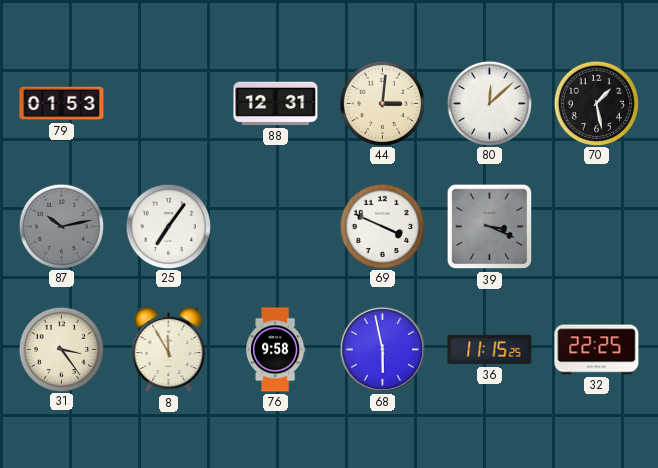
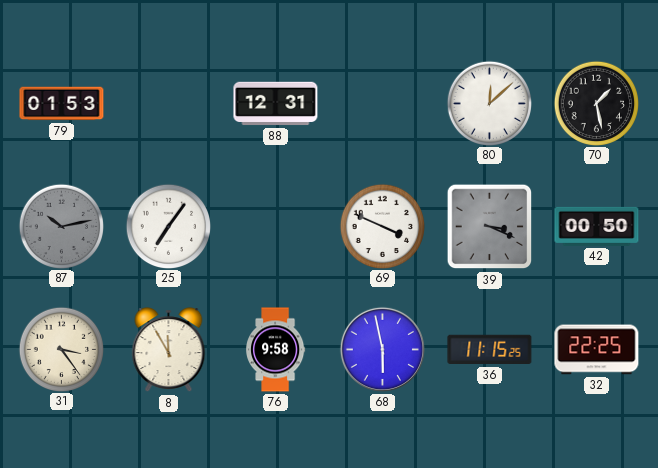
44: 3:01 -> none (382, 103)
42: none -> 00:50 (597, 226)
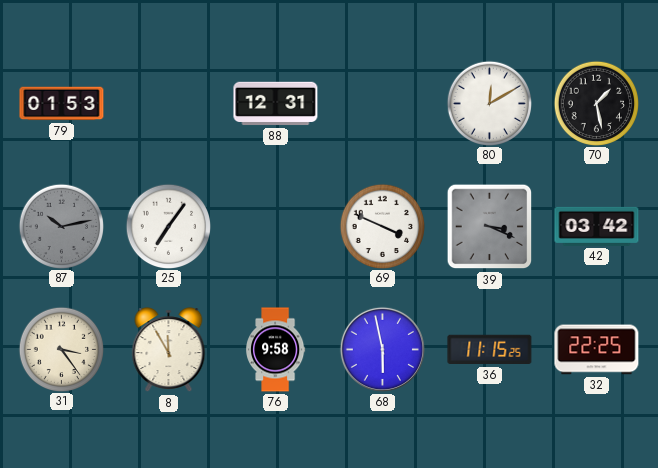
80: 12:08 -> 12:10 (489, 103)
42: 00:50 -> 03:42 (597, 226)
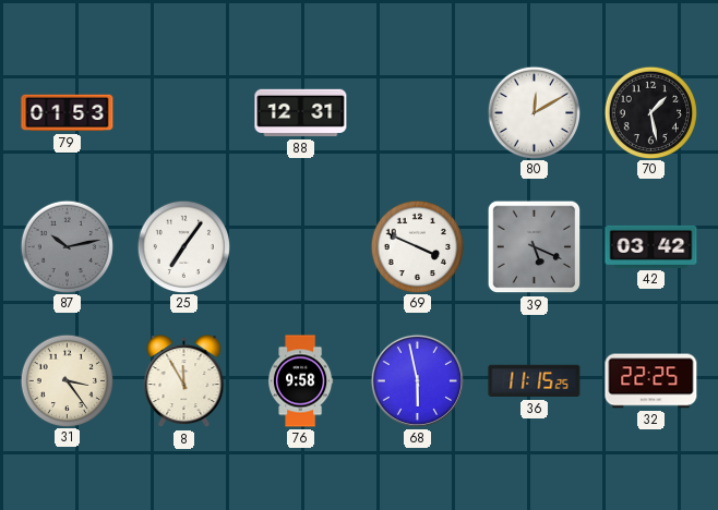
39: 3:19 -> 5:19 (535, 247)
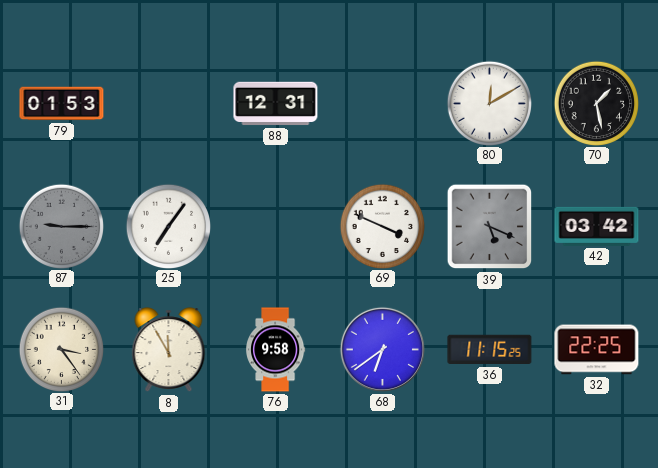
87: 10:13 -> 9:15 (61, 226)
68: 5:58 -> 6:39 (382, 349)
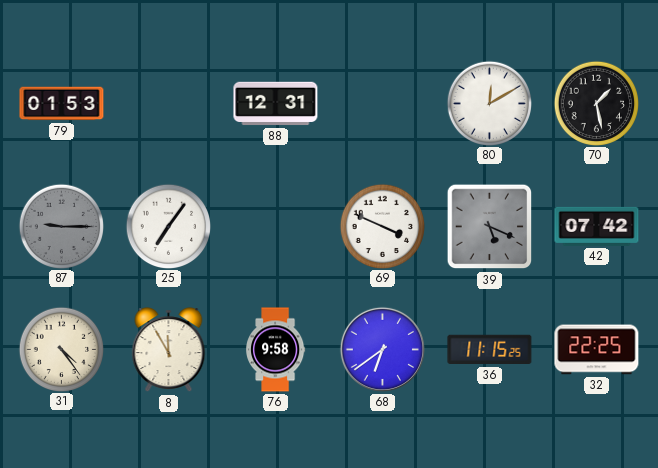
42: 03:42 -> 07:42 (597, 226)
31: 3:24 -> 4:24 (61, 349)
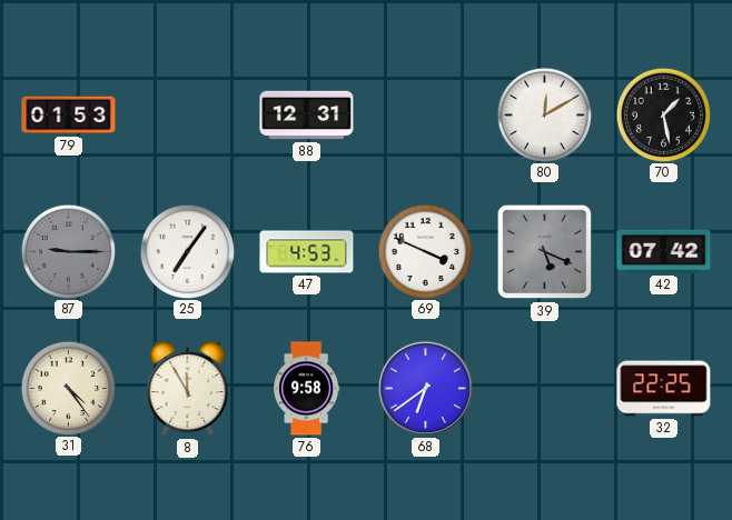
47: none -> 4:53 (307, 252)
36: 11:15 -> none (490, 350)
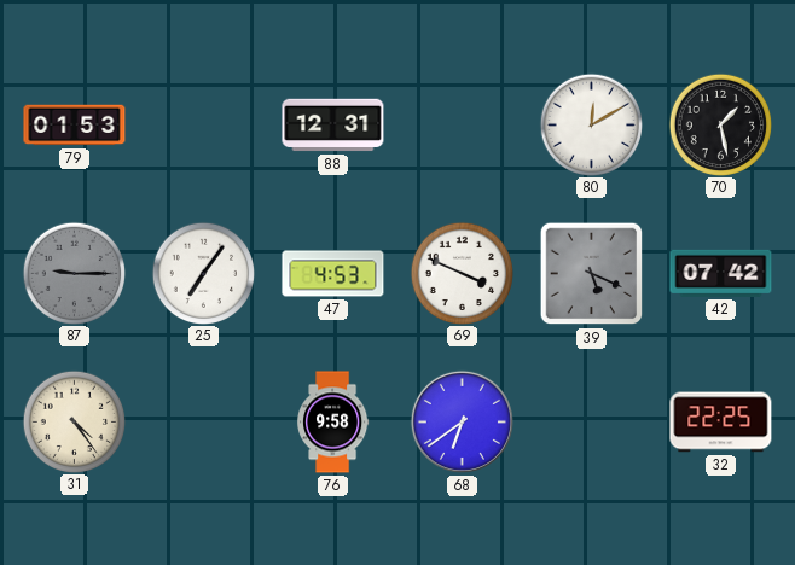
8: 11:55 -> none (188, 389)
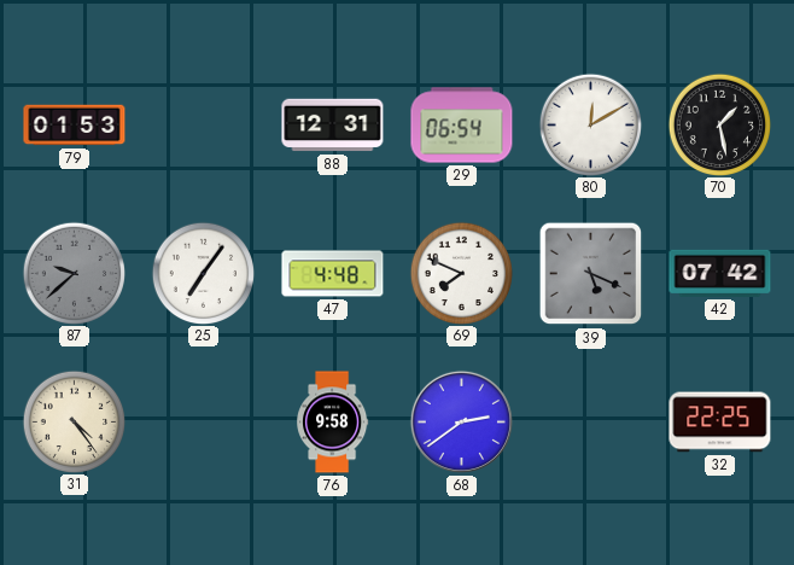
29: none -> 06:54 (462, 126)
87: 9:15 -> 9:38 (74, 273)
47: 4:53 -> 4:48 (333, 274)
69: 3:49 -> 7:49 (461, 273)
68: 6:39 -> 2:39 (461, 421)
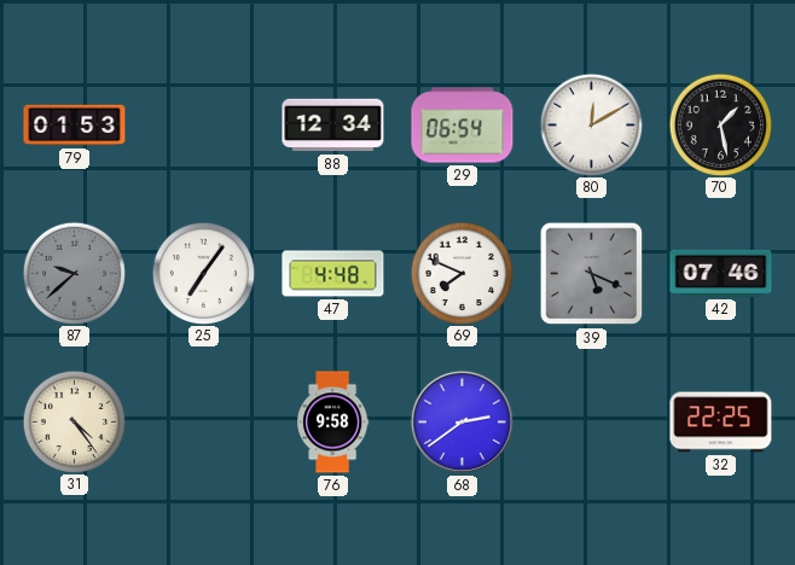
88: 12:31 -> 12:34 (333, 126)
42: 07:42 -> 07:46 (721, 273)
